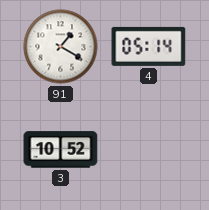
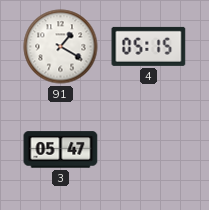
4: 05:14 -> 05:15 (149, 46)
3: 10:52 -> 05:47 (61, 150)
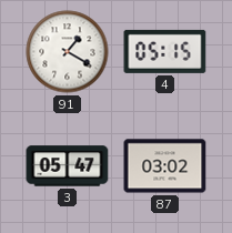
87: none -> 03:02 (165, 166)
